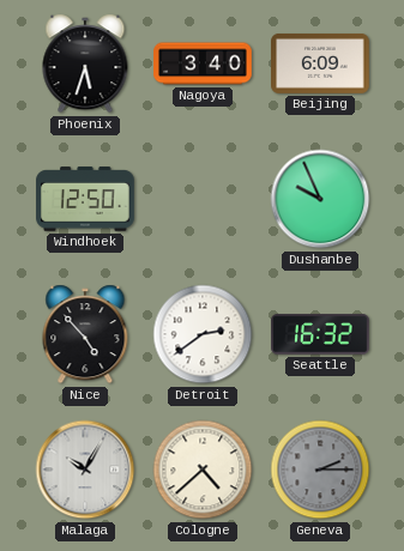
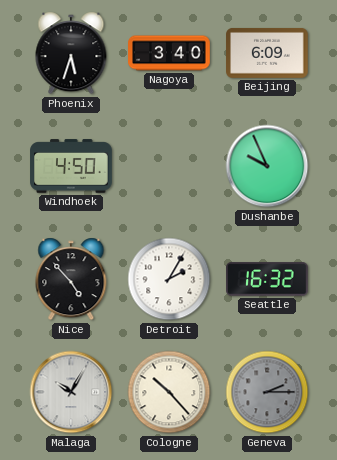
Windhoek: 12:50 -> 4:50 (71, 166)
Detroit: 2:39 -> 2:05 (169, 279)
Cologne: 4:38 -> 10:23 (169, 392)
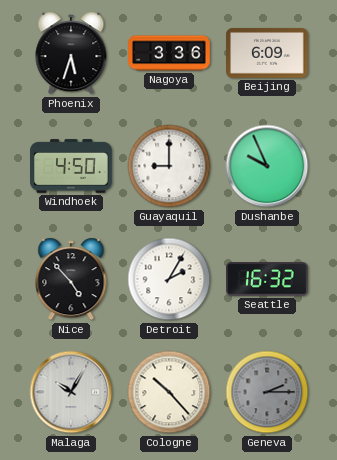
Nagoya: 3:40 -> 3:36 (169, 53)
Guayaquil: none -> 9:00 (169, 166)
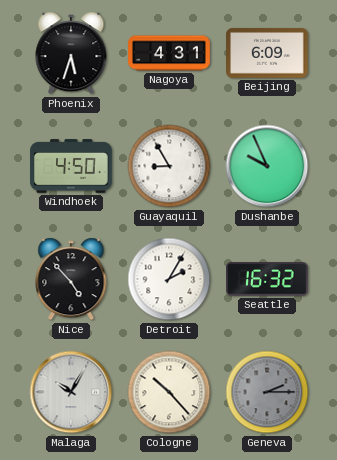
Nagoya: 3:36 -> 4:31 (169, 53)
Guayaquil: 9:00 -> 8:55 (169, 166)
